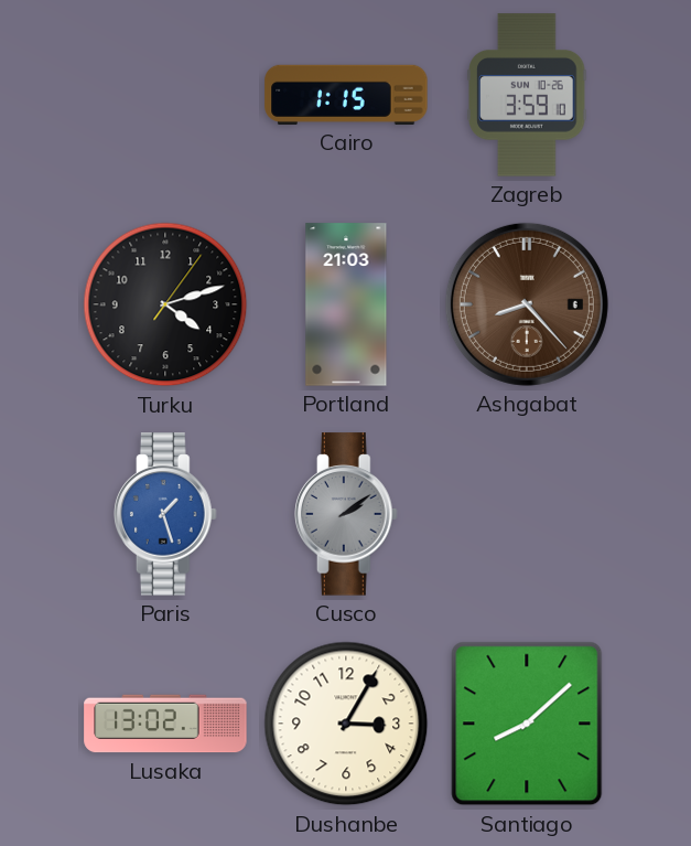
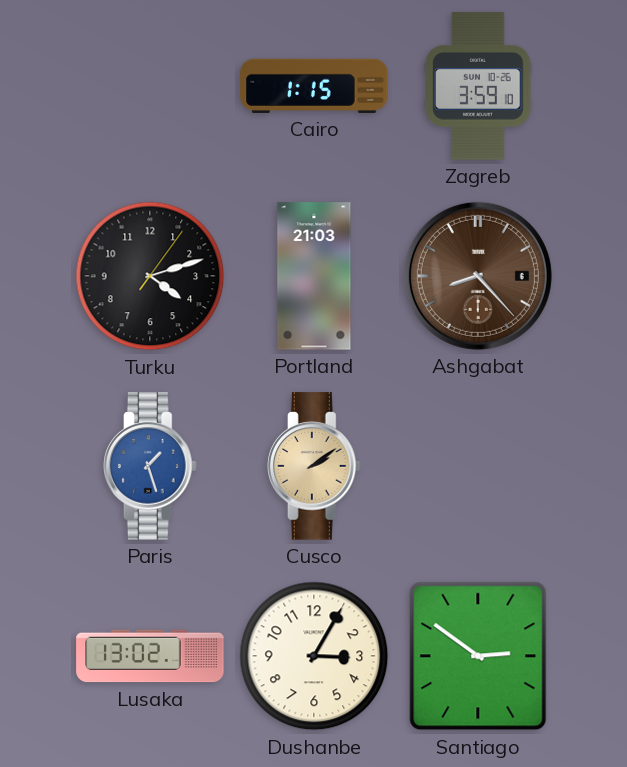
Cusco dial: grey -> champagne (315, 466)
Santiago: 8:08 -> 2:51 (478, 656)
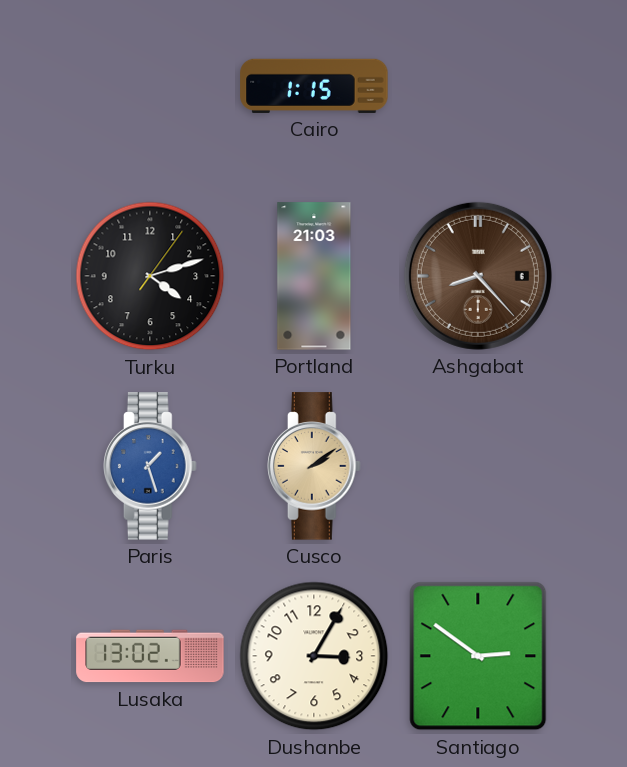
Zagreb: 3:59 -> none (478, 86)
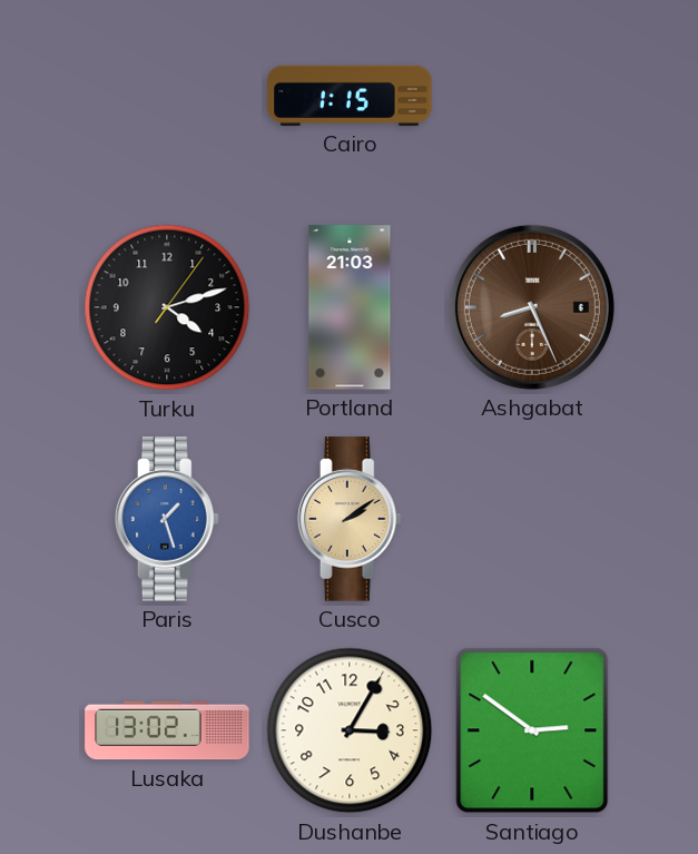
Ashgabat: 8:23 -> 8:26 (532, 307)
